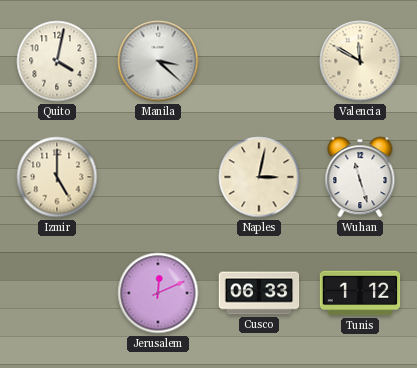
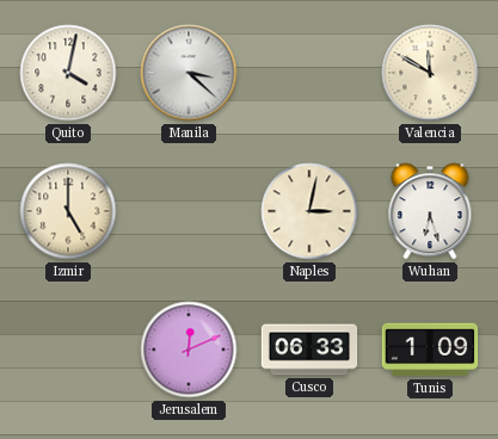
Wuhan: 11:27 -> 6:27 (430, 211)
Tunis: 1:12 -> 1:09 (430, 350)
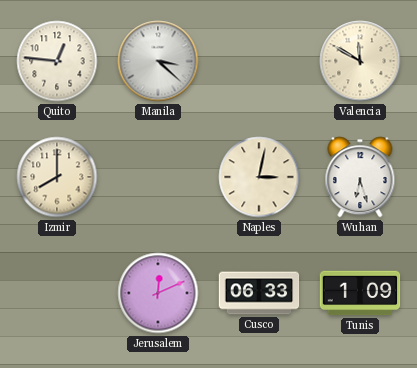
Quito: 4:02 -> 12:46 (57, 61)
Izmir: 5:00 -> 8:00 (57, 177)
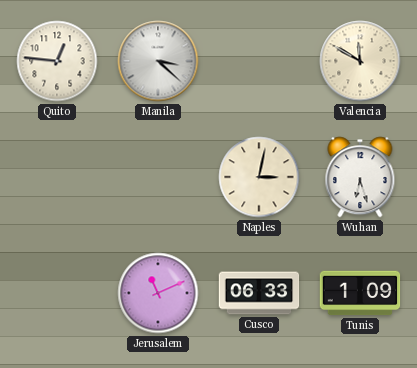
Izmir: 8:00 -> none (57, 177)
Jerusalem: 12:11 -> 11:11 (158, 293)
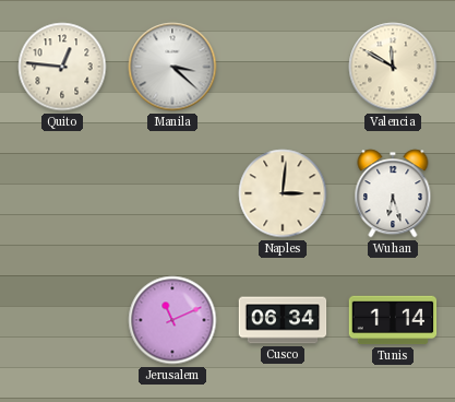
Naples: 3:02 -> 3:01 (283, 193)
Cusco: 06:33 -> 06:34 (283, 320)
Tunis: 1:09 -> 1:14 (393, 320)
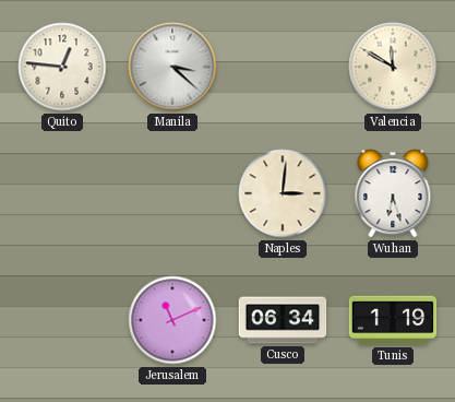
Tunis: 1:14 -> 1:19 (393, 320)
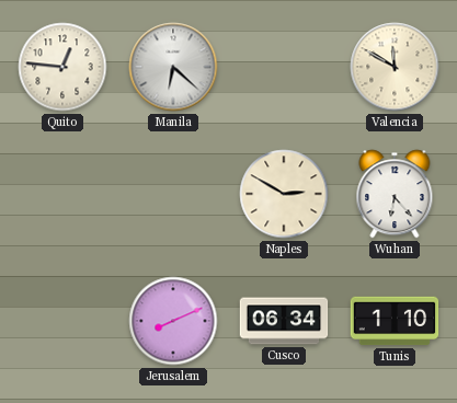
Manila: 3:22 -> 6:22 (173, 67)
Naples: 3:01 -> 2:50 (284, 194)
Wuhan: 6:27 -> 6:23 (395, 194)
Jerusalem: 11:11 -> 8:11 (173, 321)
Tunis: 1:19 -> 1:10 (395, 321)
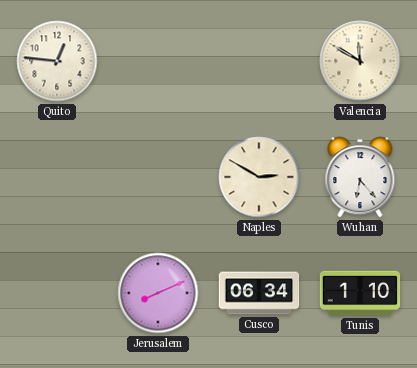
Manila: 6:22 -> none (173, 67)
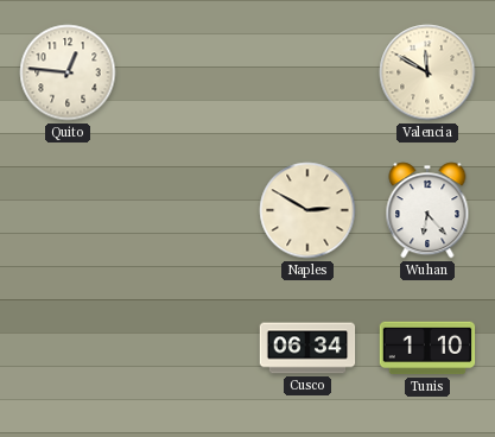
Jerusalem: 8:11 -> none (158, 293)
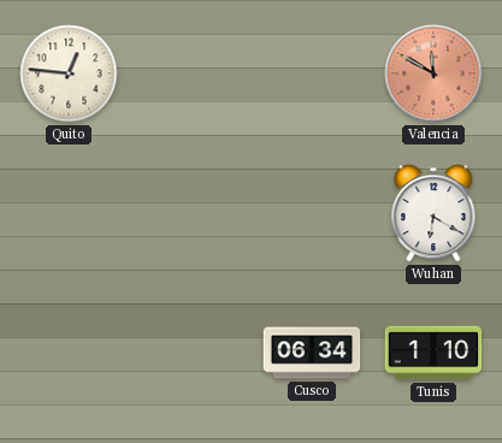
Valencia dial: cream -> salmon (433, 73)
Naples: 2:50 -> none (307, 210)
Wuhan: 6:23 -> 6:20 (433, 213)
